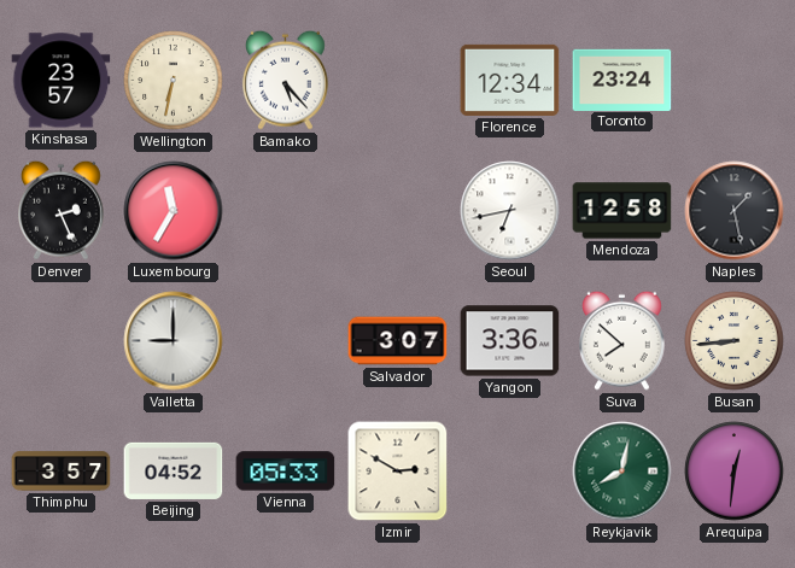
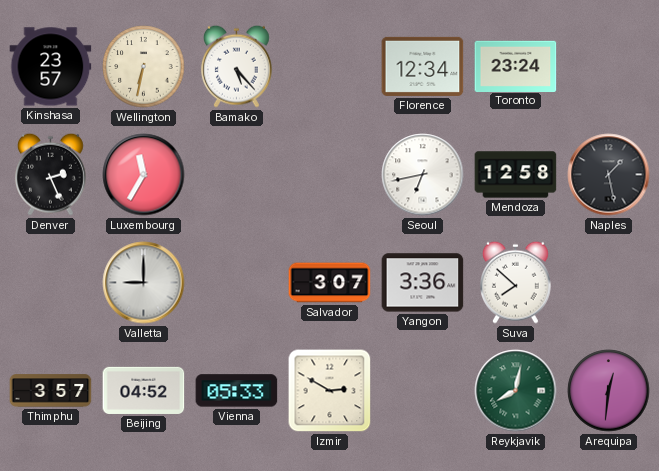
Busan: 8:44 -> none (735, 341)
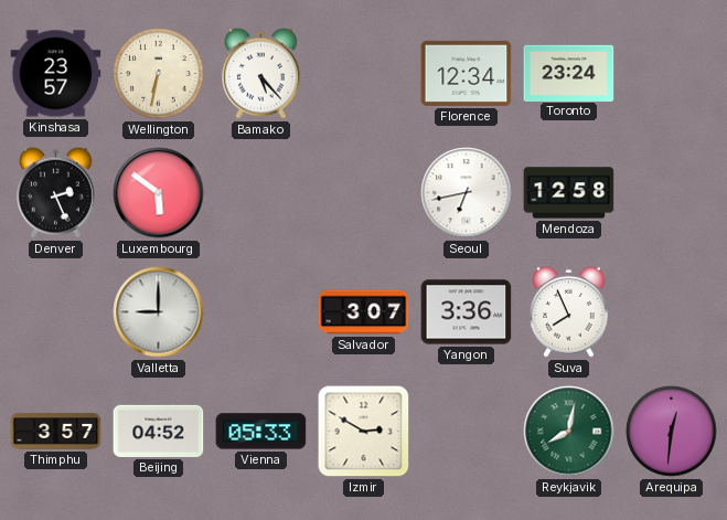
Luxembourg: 11:35 -> 5:51 (159, 193)
Naples: 1:28 -> none (609, 175)
Suva: 7:52 -> 7:56 (568, 311)
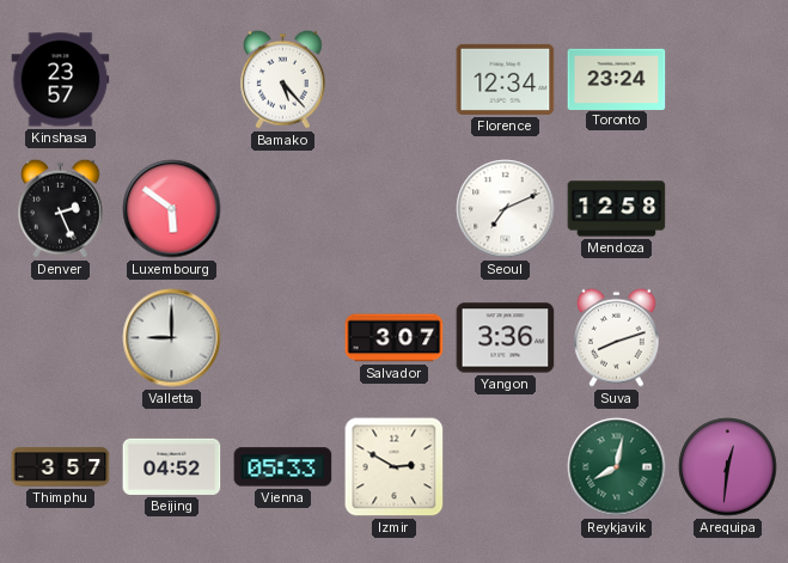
Wellington: 6:32 -> none (159, 74)
Seoul: 6:43 -> 7:11 (506, 209)
Suva: 7:56 -> 8:12 (616, 337)
